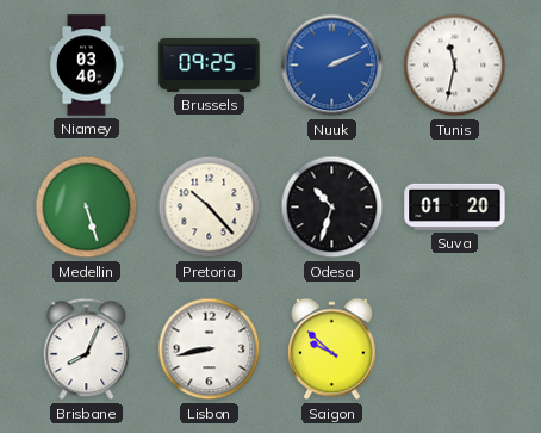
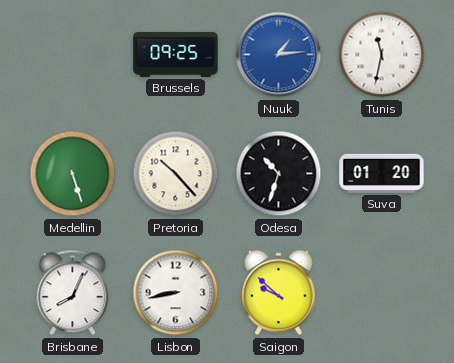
Niamey: 03:40 -> none (87, 66)
Nuuk: 2:11 -> 1:14 (279, 55)
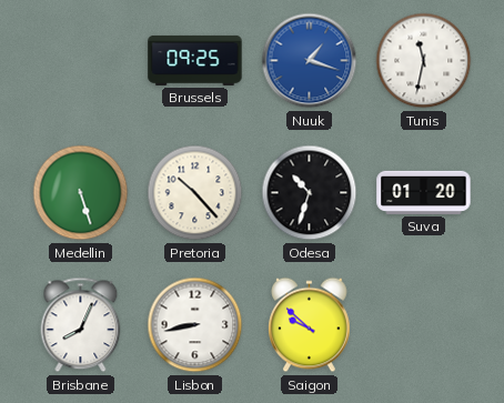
Nuuk: 1:14 -> 1:18 (310, 61)
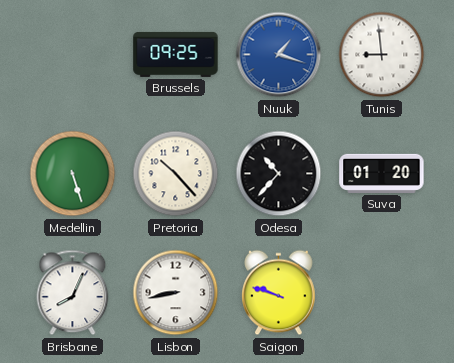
Tunis: 11:32 -> 8:59 (382, 55)
Odesa: 10:33 -> 10:37 (279, 174)
Saigon: 9:52 -> 9:48 (279, 293)
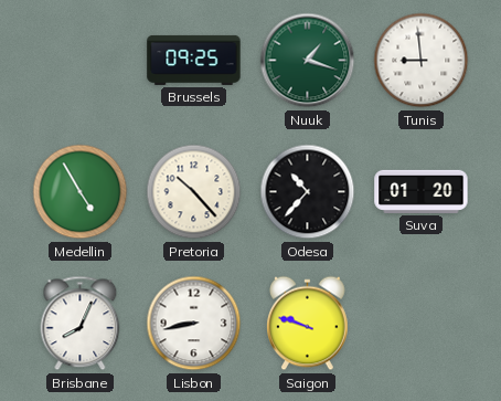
Nuuk dial: blue -> green (308, 61)
Medellin: 5:27 -> 4:55 (81, 192)
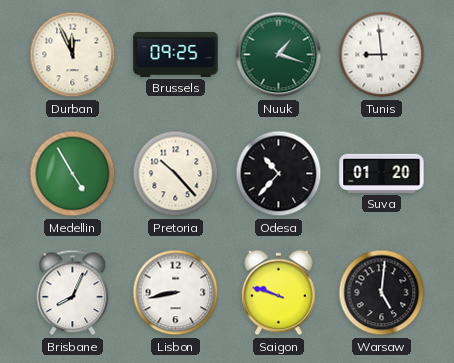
Durban: none -> 11:56 (73, 55)
Warsaw: none -> 5:01 (382, 293)
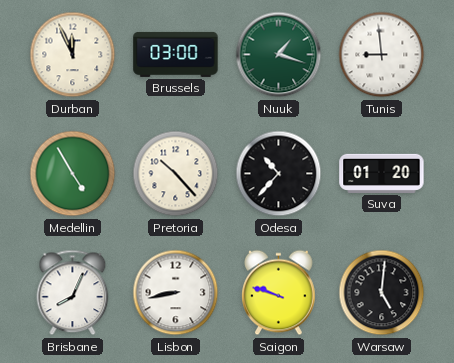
Brussels: 09:25 -> 03:00 (176, 54)
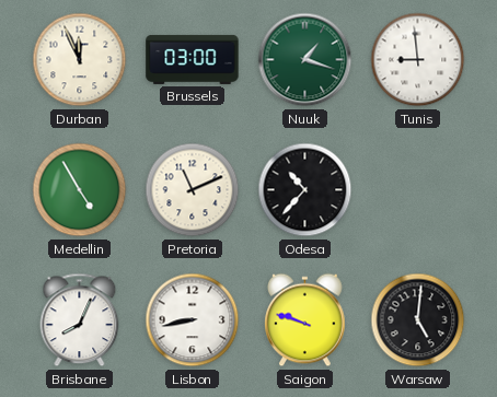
Pretoria: 10:23 -> 11:11 (193, 190)
Suva: 01:20 -> none (382, 173)
